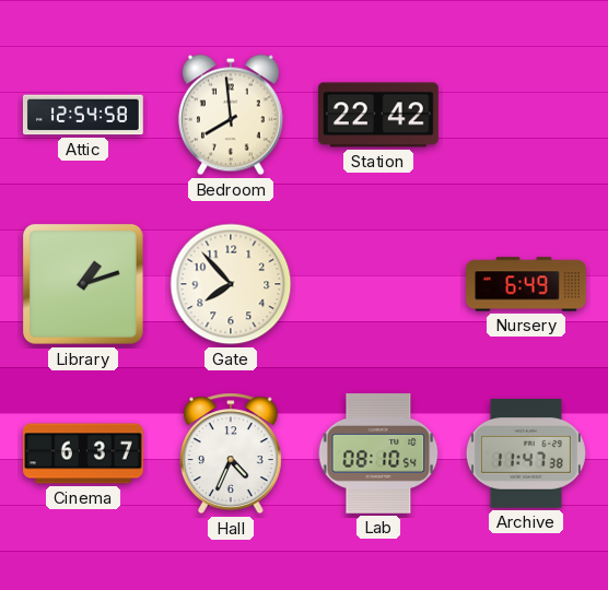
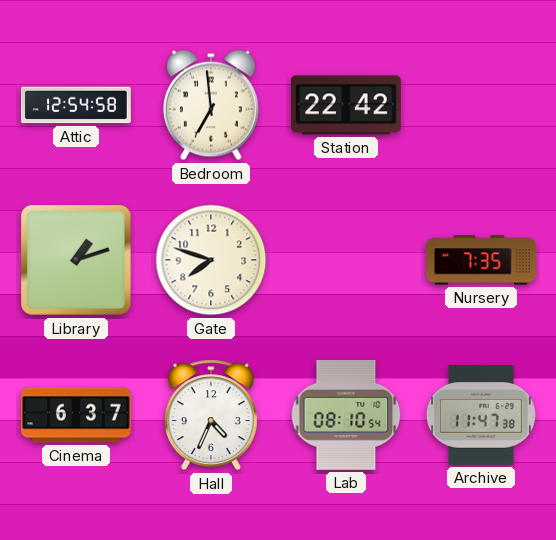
Bedroom: 7:59 -> 6:59 (211, 105)
Gate: 7:53 -> 7:48 (211, 260)
Nursery: 6:49 -> 7:35 (482, 260)
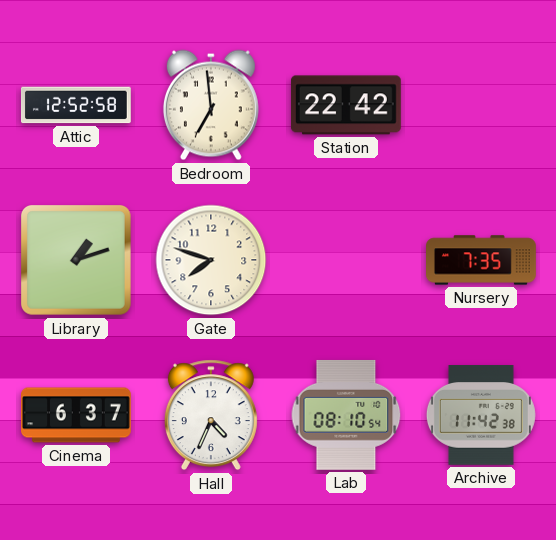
Attic: 12:54 -> 12:52 (76, 105)
Archive: 11:47 -> 11:42 (481, 415)
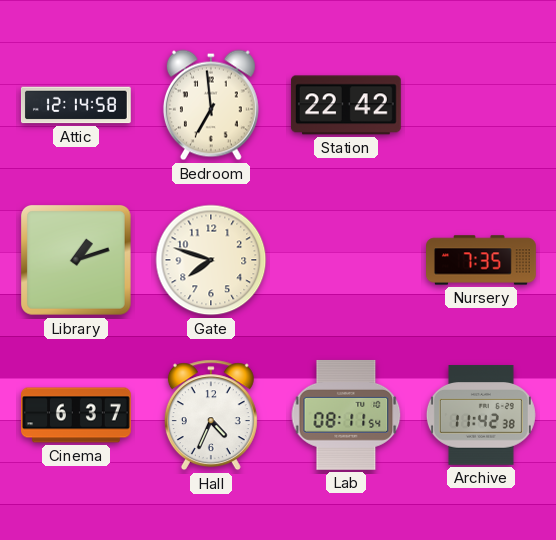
Attic: 12:52 -> 12:14 (76, 105)
Lab: 08:10 -> 08:11 (346, 415)
